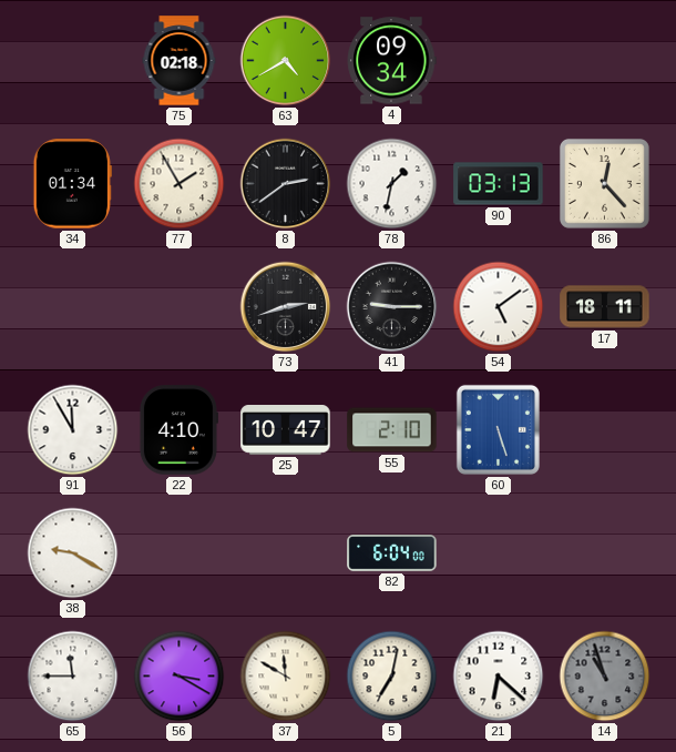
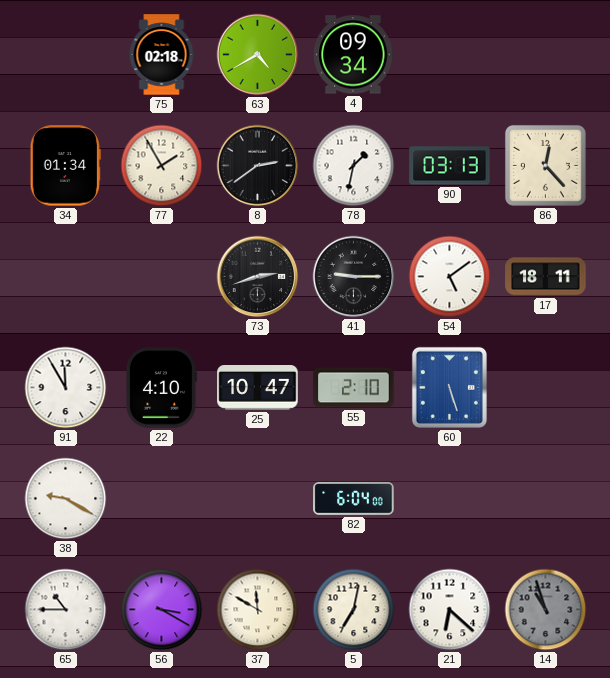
65: 11:45 -> 10:45 (66, 610)
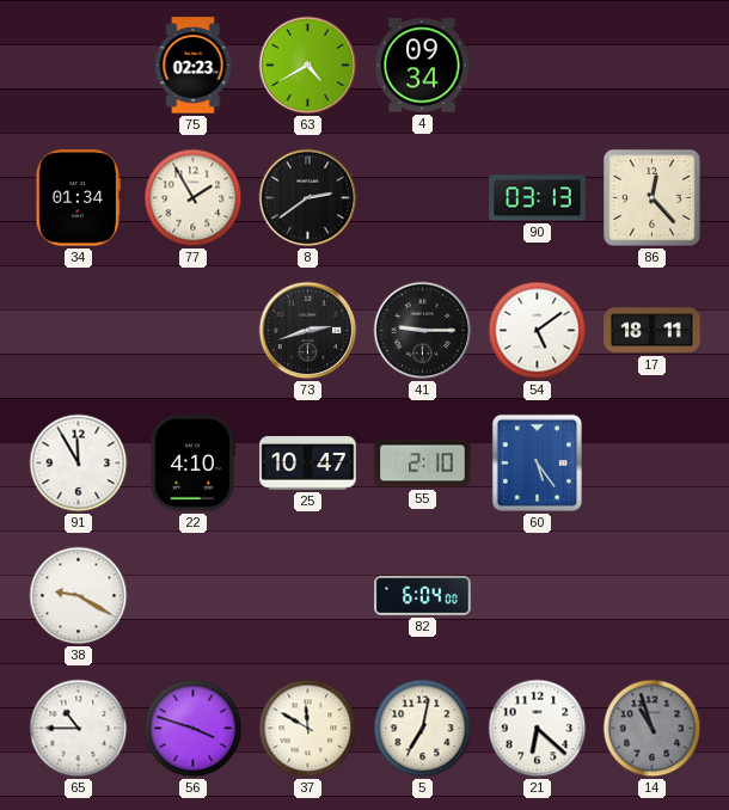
75: 02:18 -> 02:23 (194, 66)
78: 1:32 -> none (354, 166)
60: 5:27 -> 5:24 (537, 462)
56: 3:20 -> 3:48 (194, 729)
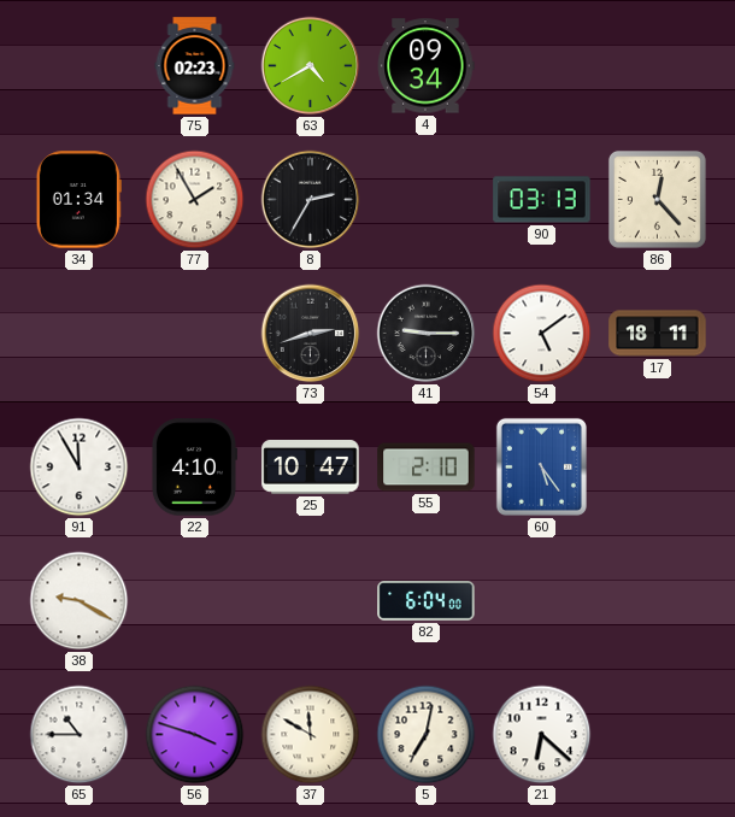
8: 2:39 -> 2:35 (311, 200)
14: 10:57 -> none (653, 729)
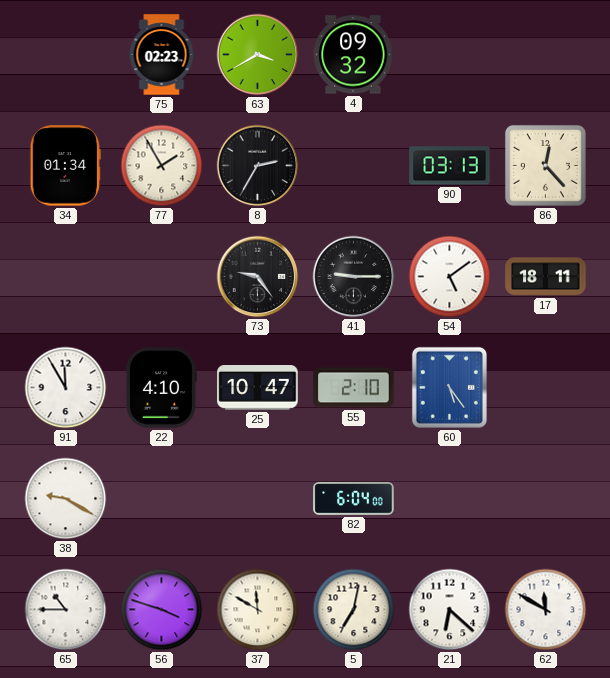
63: 4:40 -> 3:40 (258, 55)
4: 09:34 -> 09:32 (353, 55)
73: 2:42 -> 9:24 (258, 277)
62: none -> 11:50 (546, 610)
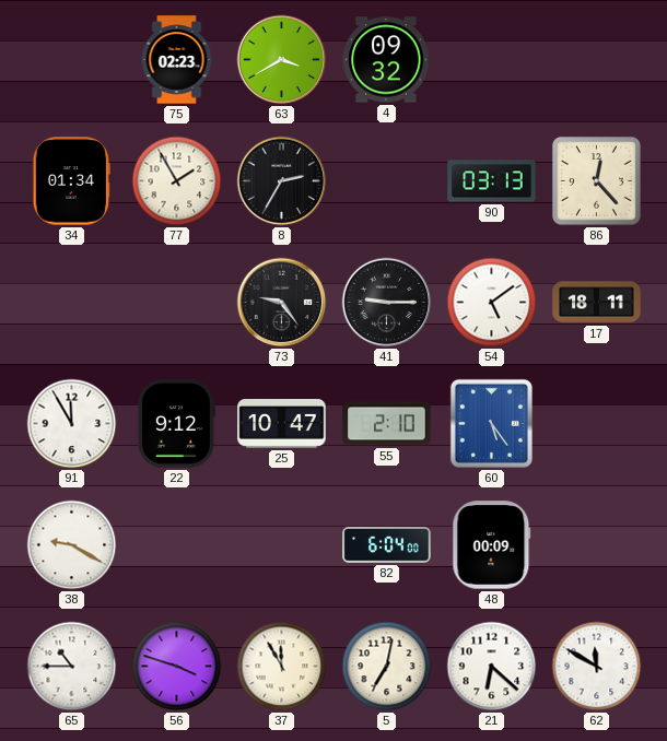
22: 4:10 -> 9:12 (176, 424)
48: none -> 00:09 (492, 545)
37: 11:50 -> 11:55 (282, 667)
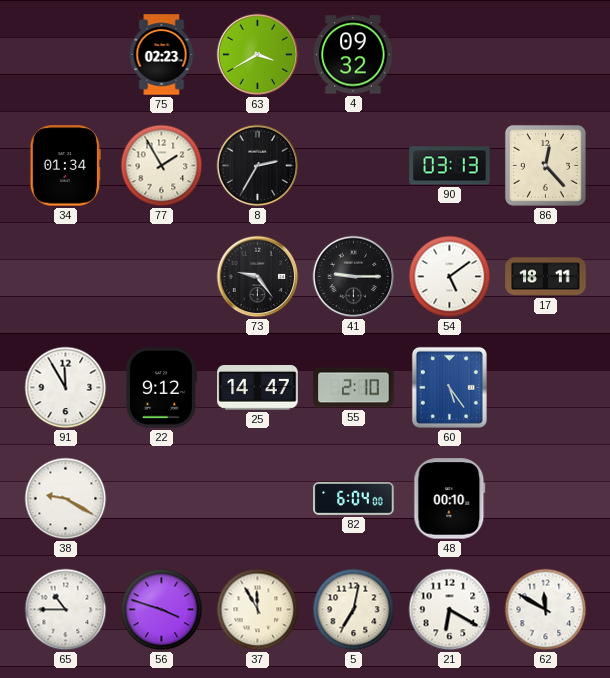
25: 10:47 -> 14:47 (258, 388)
48: 00:09 -> 00:10 (450, 499)
21: 6:22 -> 6:20 (450, 610)
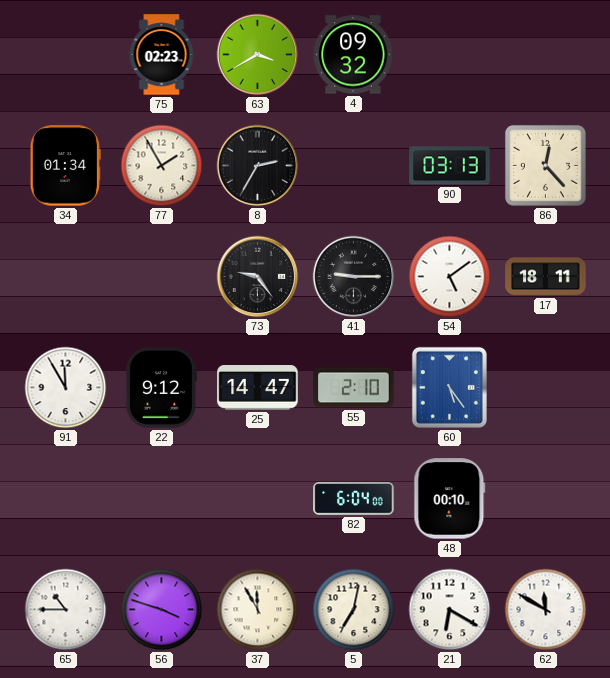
38: 9:20 -> none (66, 499)
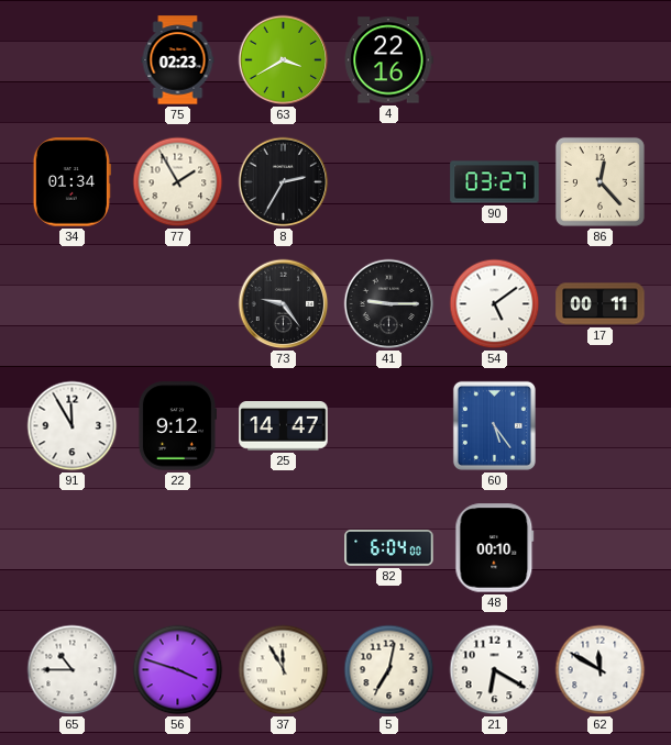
4: 09:32 -> 22:16 (388, 60)
90: 03:13 -> 03:27 (495, 182)
17: 18:11 -> 00:11 (601, 304)
55: 2:10 -> none (354, 388)
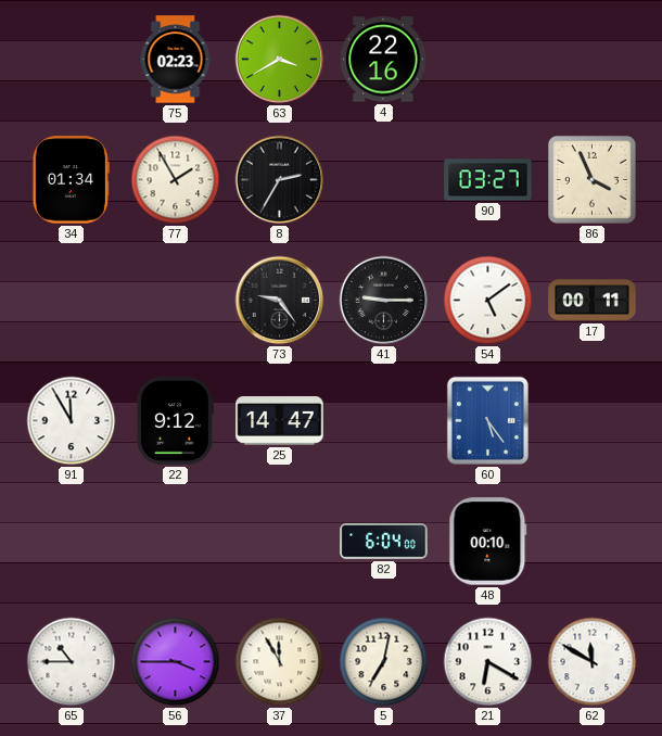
86: 12:23 -> 3:56 (591, 179)
56: 3:48 -> 3:45 (176, 662)
